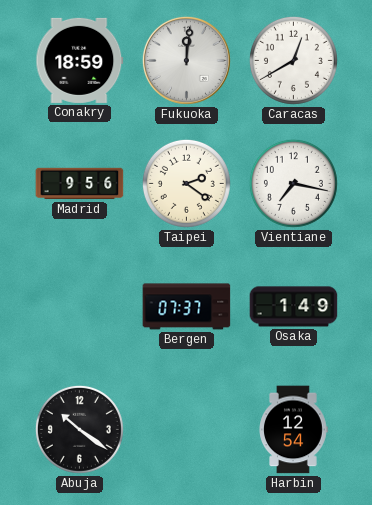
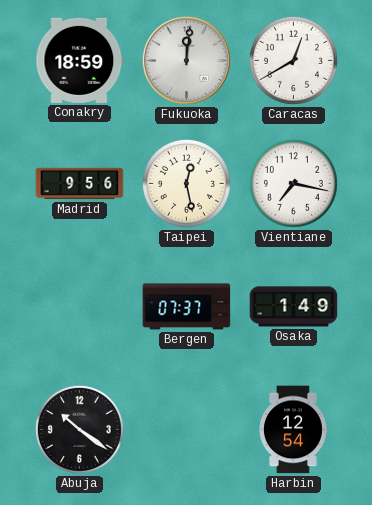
Taipei: 2:21 -> 12:28 (186, 183)
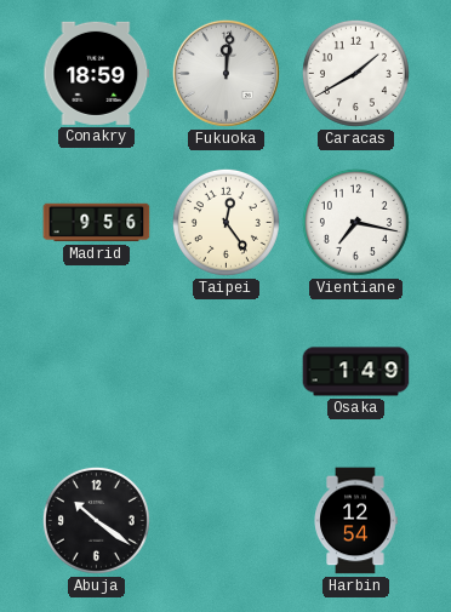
Caracas: 12:40 -> 1:40 (355, 73)
Taipei: 12:28 -> 12:24 (225, 222)
Bergen: 07:37 -> none (187, 307)
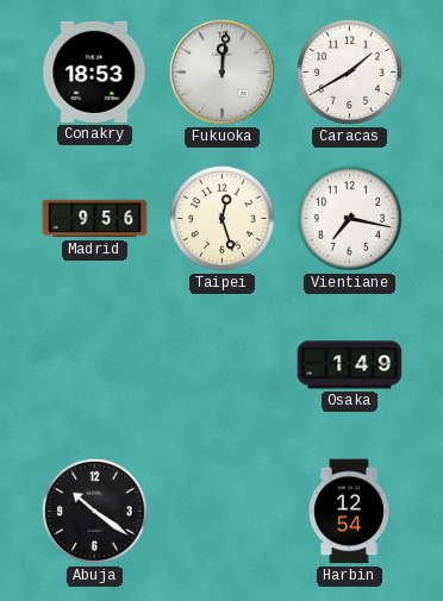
Conakry: 18:59 -> 18:53 (95, 71)
Taipei: 12:24 -> 12:27 (221, 218)
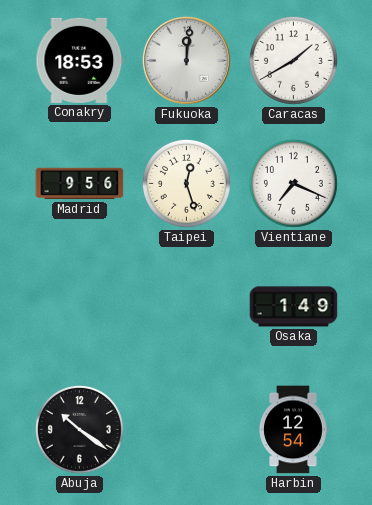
Vientiane: 7:17 -> 7:19 (293, 183)
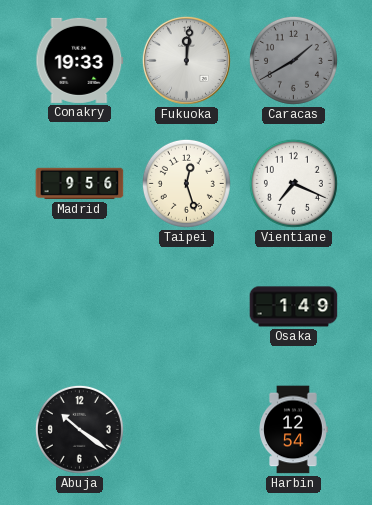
Conakry: 18:53 -> 19:33 (80, 60)
Caracas dial: white -> grey (293, 60)
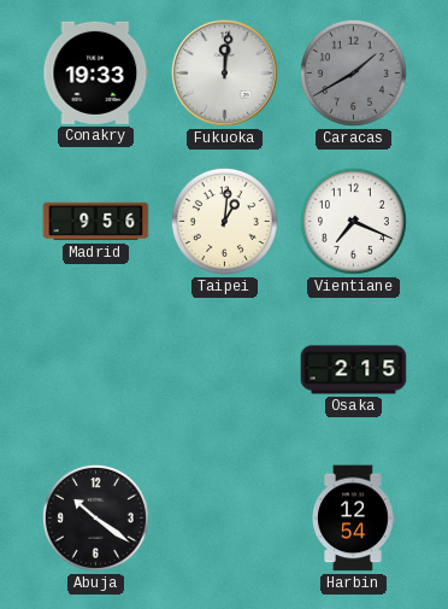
Taipei: 12:27 -> 1:01 (224, 221)
Osaka: 1:49 -> 2:15 (354, 370)
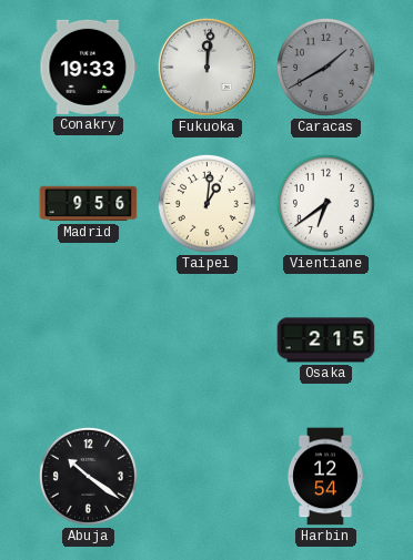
Vientiane: 7:19 -> 6:39 (325, 203)
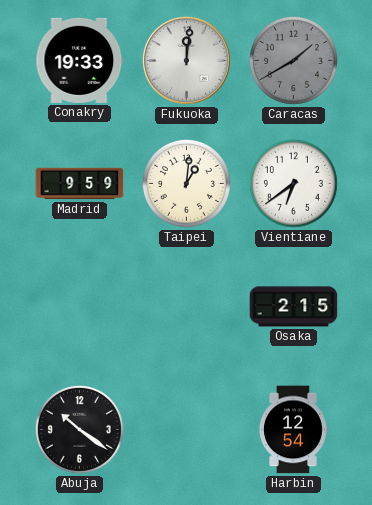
Madrid: 9:56 -> 9:59 (80, 184)
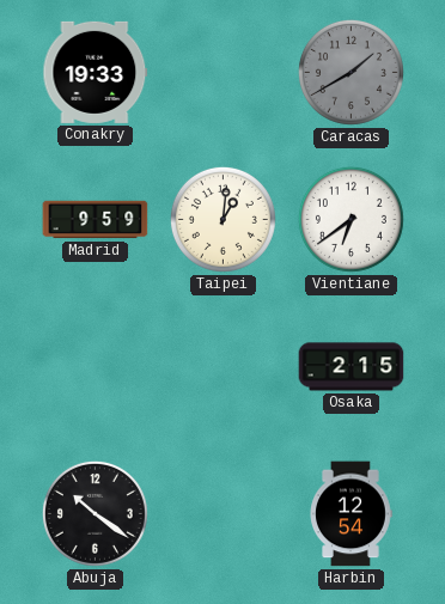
Fukuoka: 12:01 -> none (186, 60)
